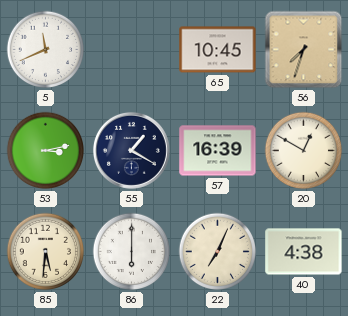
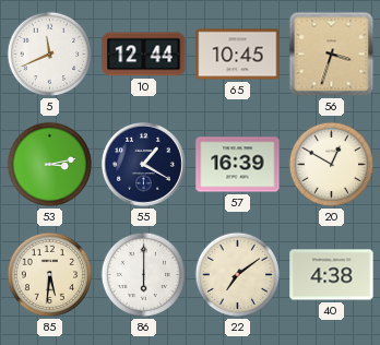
10: none -> 12:44 (144, 55)
56: 7:33 -> 3:33 (332, 55)
22: 7:04 -> 7:09 (238, 275)
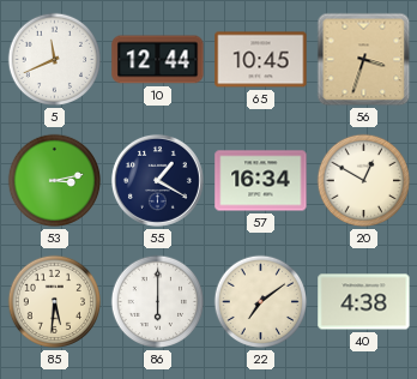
57: 16:39 -> 16:34 (261, 181)
